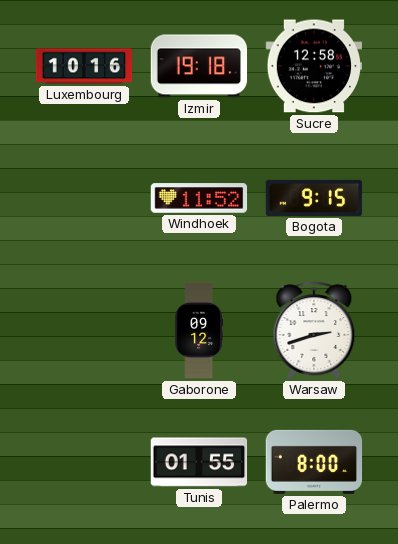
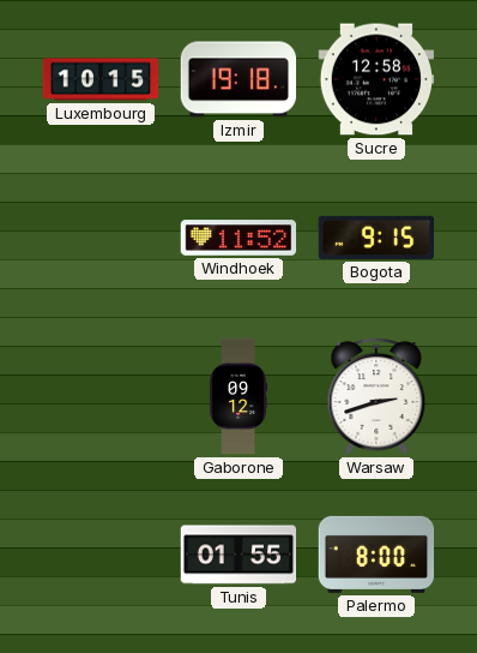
Luxembourg: 10:16 -> 10:15 (101, 79)
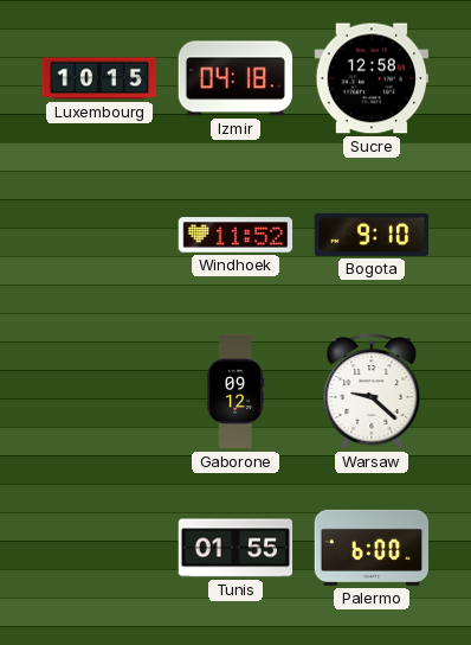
Izmir: 19:18 -> 04:18 (236, 78)
Bogota: 9:15 -> 9:10 (372, 235)
Warsaw: 2:42 -> 9:22 (372, 391)
Palermo: 8:00 -> 6:00 (372, 548)
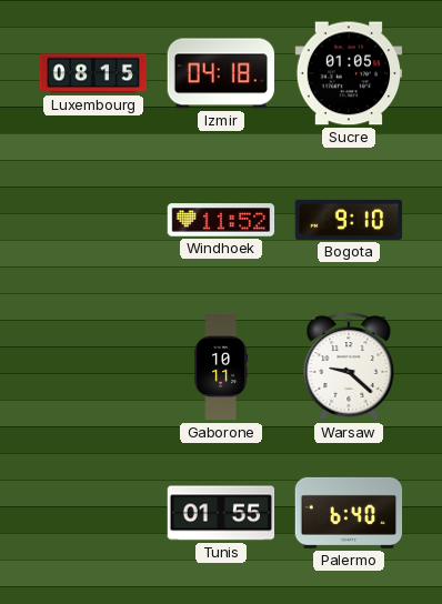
Luxembourg: 10:15 -> 08:15 (93, 73)
Sucre: 12:58 -> 01:05 (349, 73)
Gaborone: 09:12 -> 10:11 (221, 366)
Palermo: 6:00 -> 6:40 (349, 513)
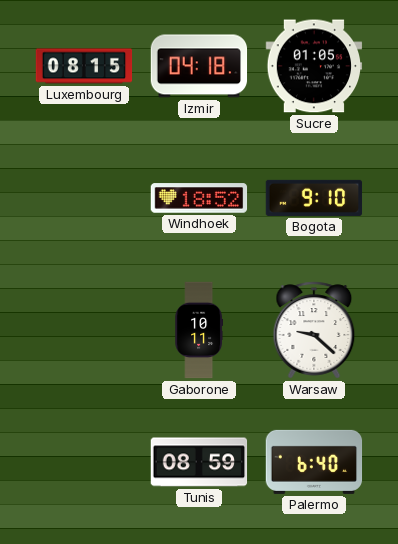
Windhoek: 11:52 -> 18:52 (199, 198)
Tunis: 01:55 -> 08:59 (199, 462)
